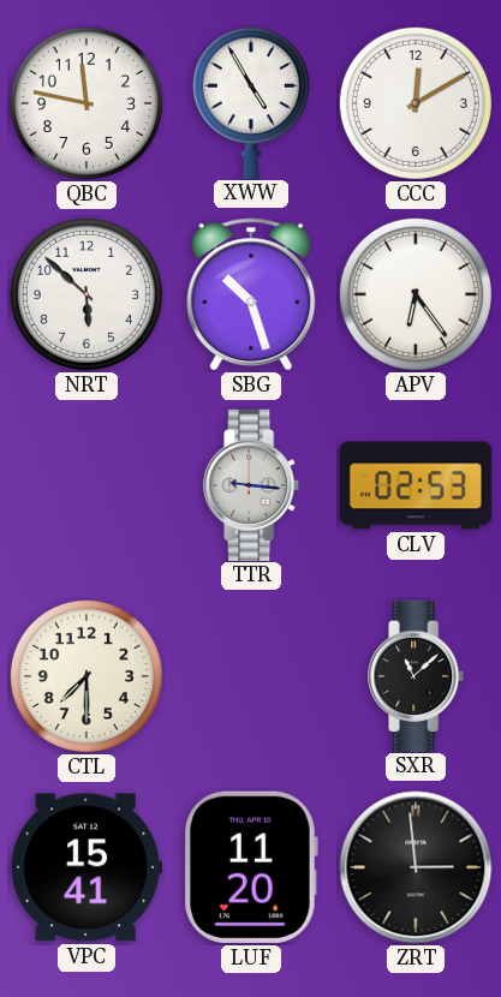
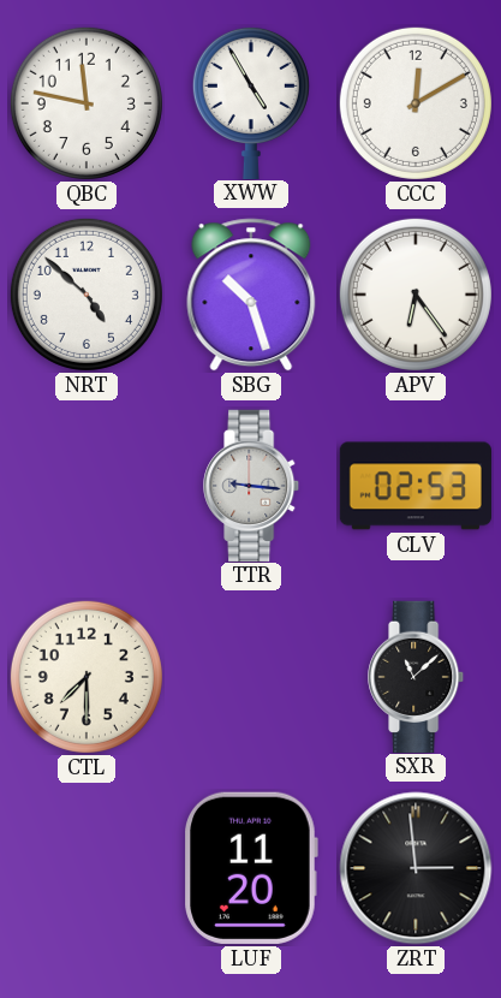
NRT: 5:52 -> 4:52 (87, 295)
VPC: 15:41 -> none (87, 867)
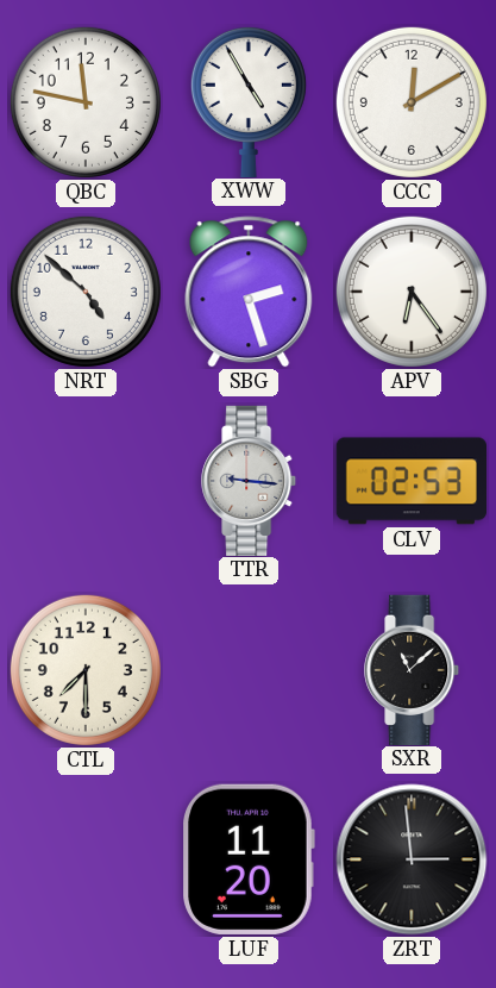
SBG: 10:27 -> 2:27 (249, 292)
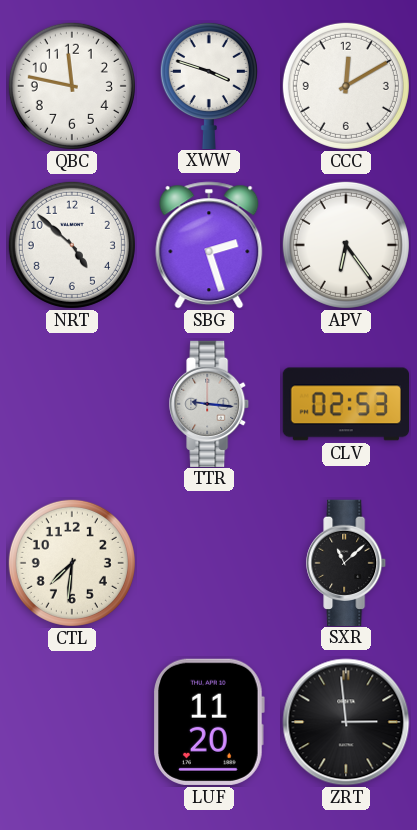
XWW: 4:55 -> 3:48 (209, 85)
CTL: 7:30 -> 7:31 (72, 563)
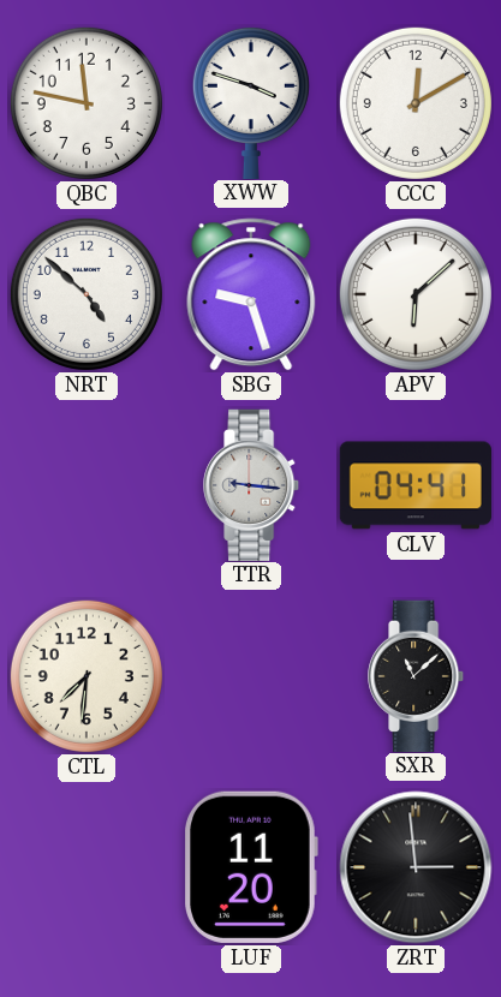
SBG: 2:27 -> 9:27 (251, 294)
APV: 6:24 -> 6:08 (416, 294)
CLV: 02:53 -> 04:41 (414, 485)
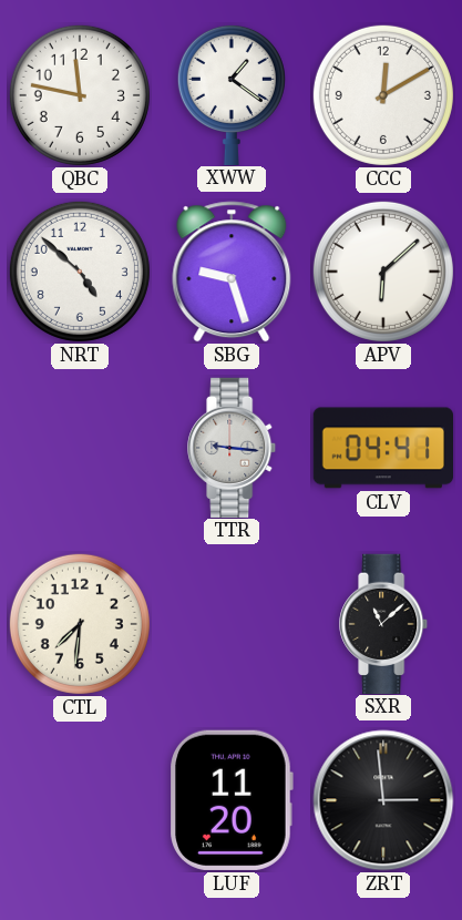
XWW: 3:48 -> 1:21 (232, 94)
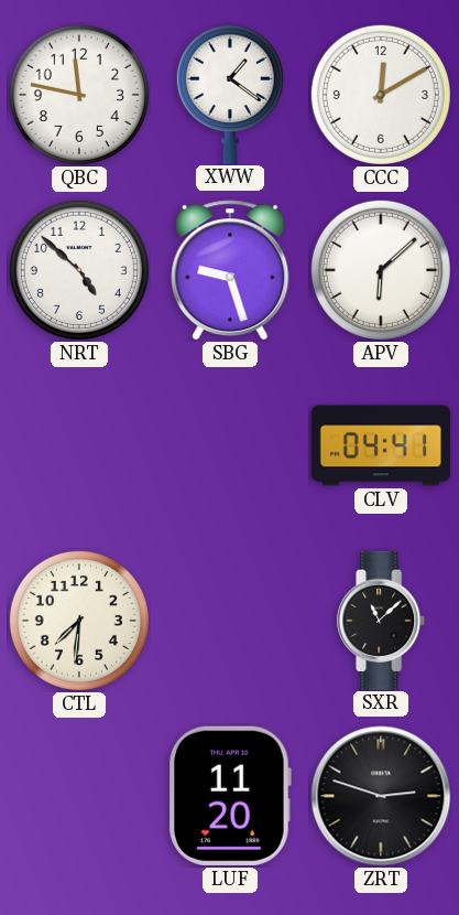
TTR: 9:16 -> none (233, 447)
ZRT: 2:59 -> 2:48 (381, 796)
